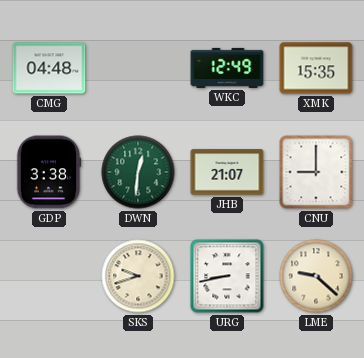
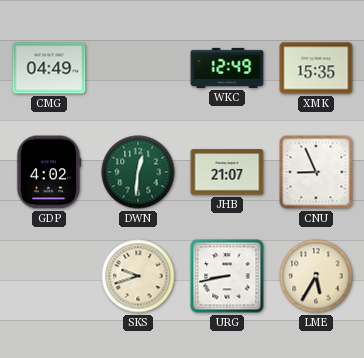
CMG: 04:48 -> 04:49 (49, 68)
GDP: 3:38 -> 4:02 (49, 172)
CNU: 9:00 -> 8:56 (316, 172)
LME: 9:22 -> 5:35 (316, 276)
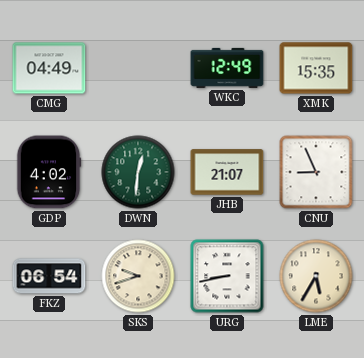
FKZ: none -> 06:54 (49, 276)
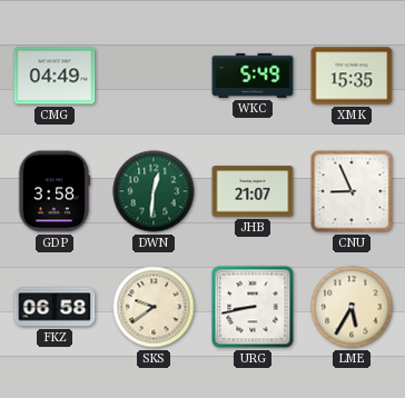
WKC: 12:49 -> 5:49 (253, 76)
GDP: 4:02 -> 3:58 (55, 191)
FKZ: 06:54 -> 06:58 (55, 307)
SKS: 9:42 -> 9:39 (154, 307)
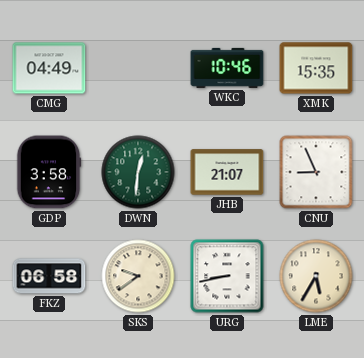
WKC: 5:49 -> 10:46 (227, 68)
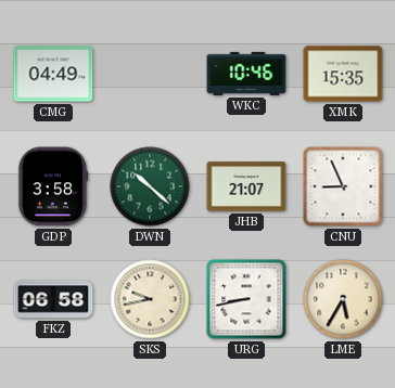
DWN: 12:31 -> 10:22 (150, 186)
SKS: 9:39 -> 9:43 (150, 299)
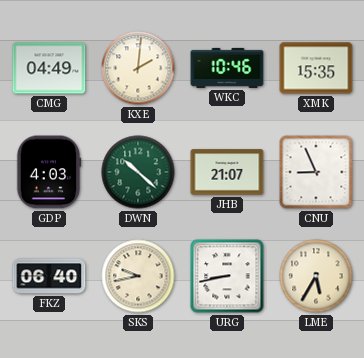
KXE: none -> 2:01 (138, 68)
GDP: 3:58 -> 4:03 (49, 172)
FKZ: 06:58 -> 06:40 (49, 276)
